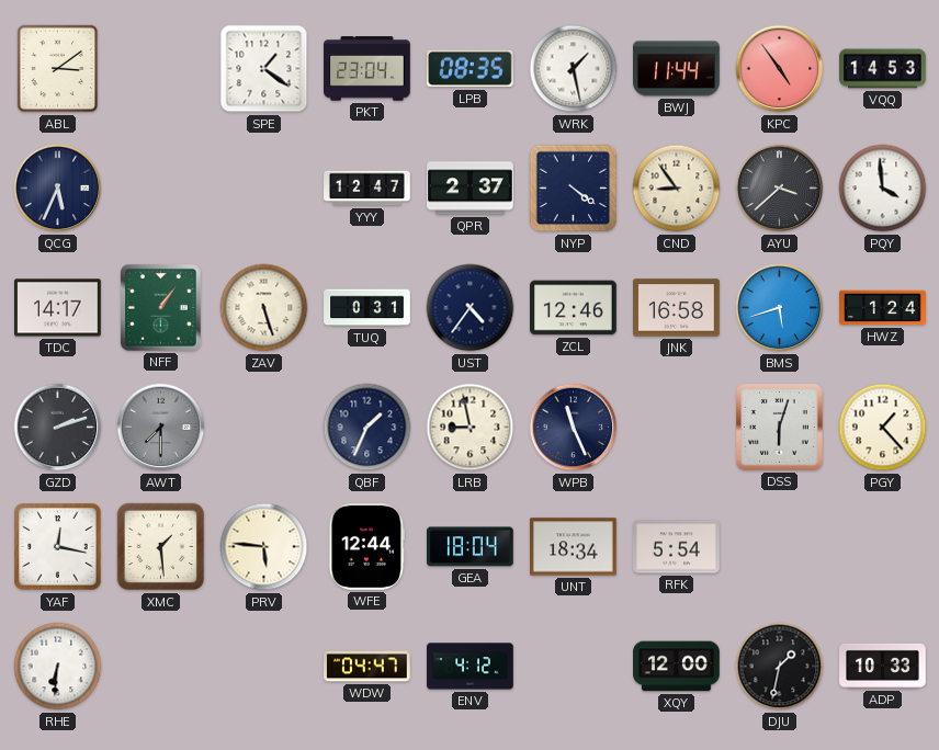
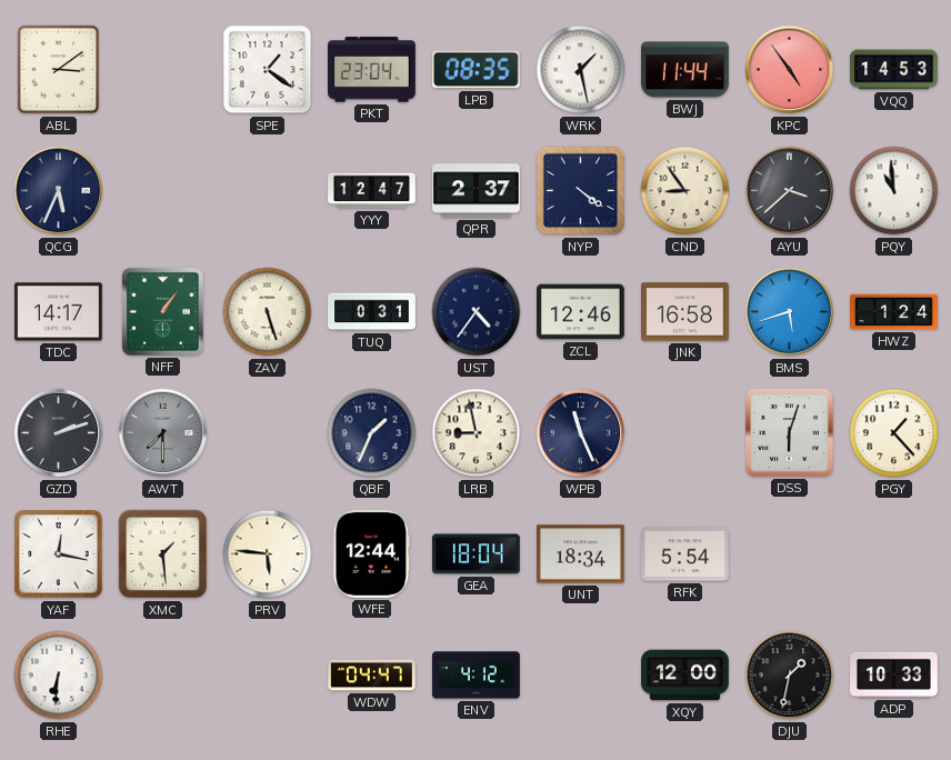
PQY: 3:59 -> 10:59 (894, 191)
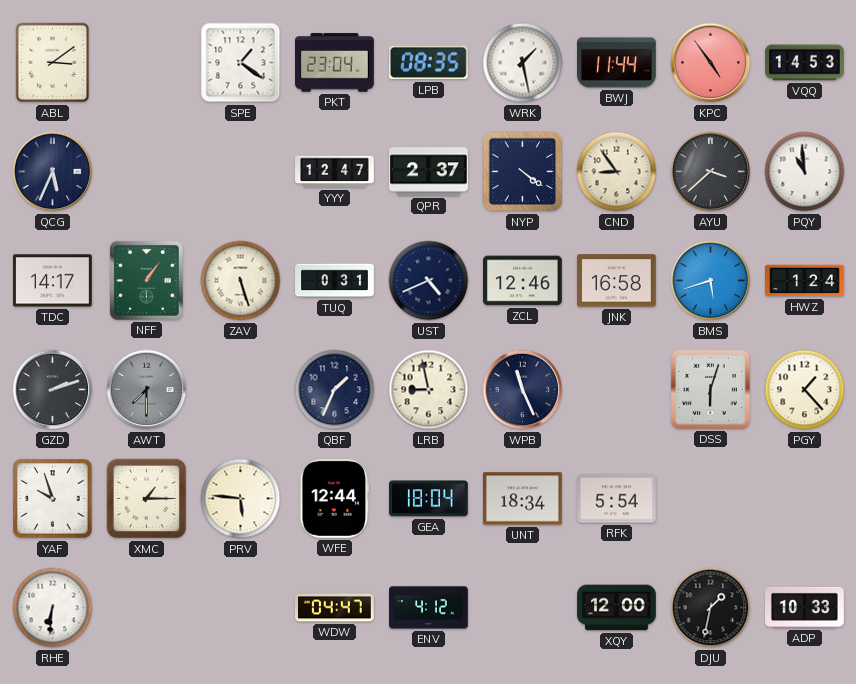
UST: 4:36 -> 4:41 (429, 281)
YAF: 12:17 -> 9:57 (53, 499)
XMC: 1:29 -> 1:15 (147, 499)
